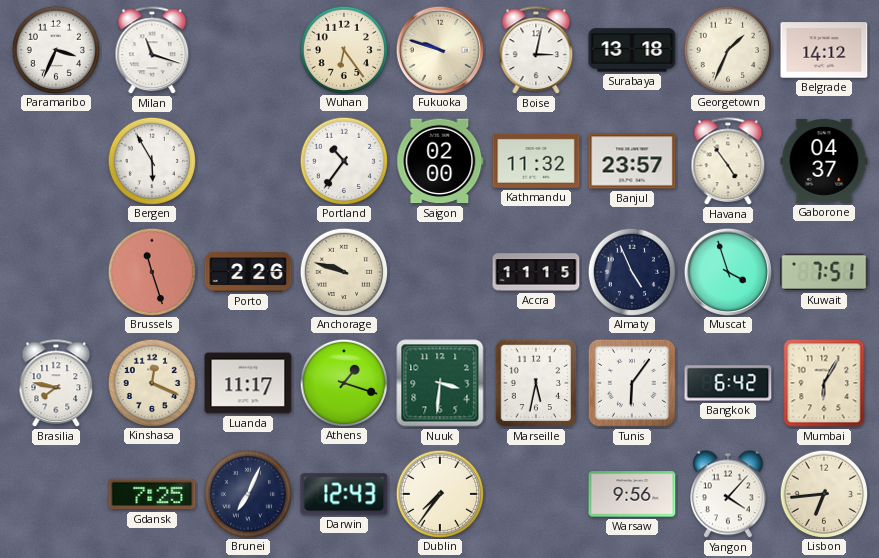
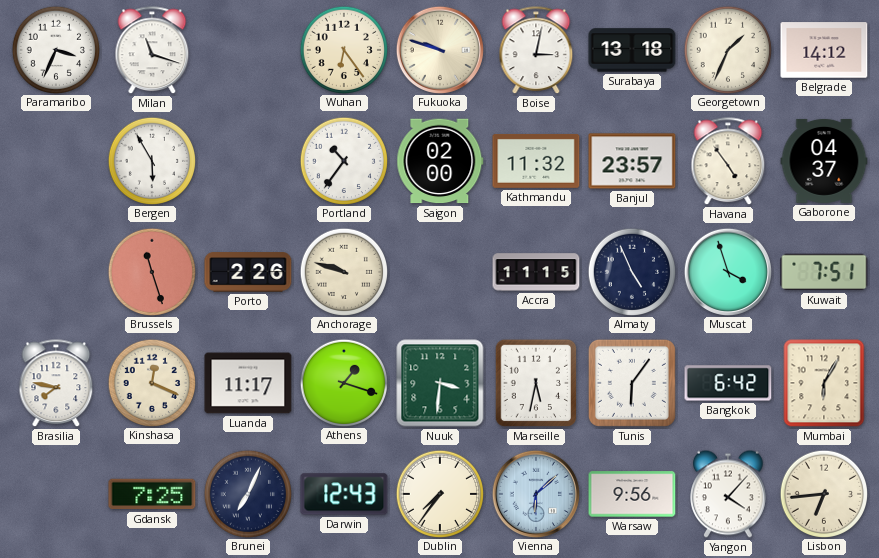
Vienna: none -> 6:08 (535, 493)
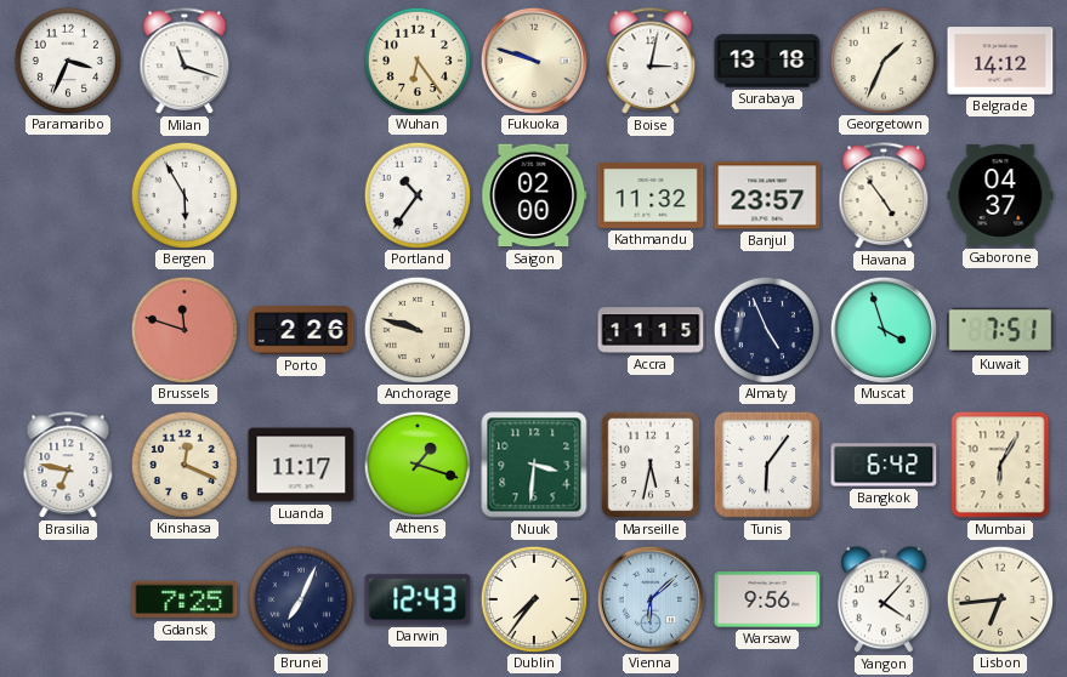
Brussels: 11:27 -> 11:48 (183, 329)
Brasilia: 7:47 -> 6:47 (68, 466)
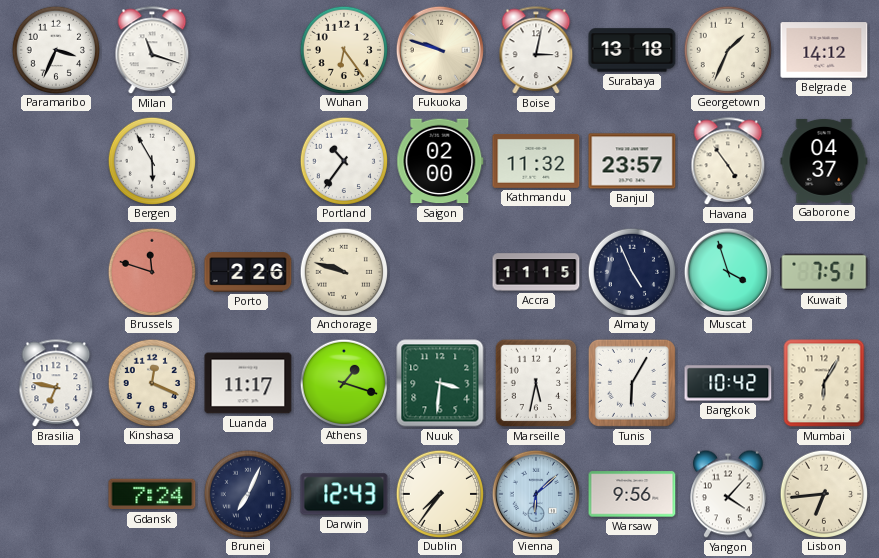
Tunis: 6:06 -> 6:05 (632, 383)
Bangkok: 6:42 -> 10:42 (728, 383)
Gdansk: 7:25 -> 7:24 (152, 494)
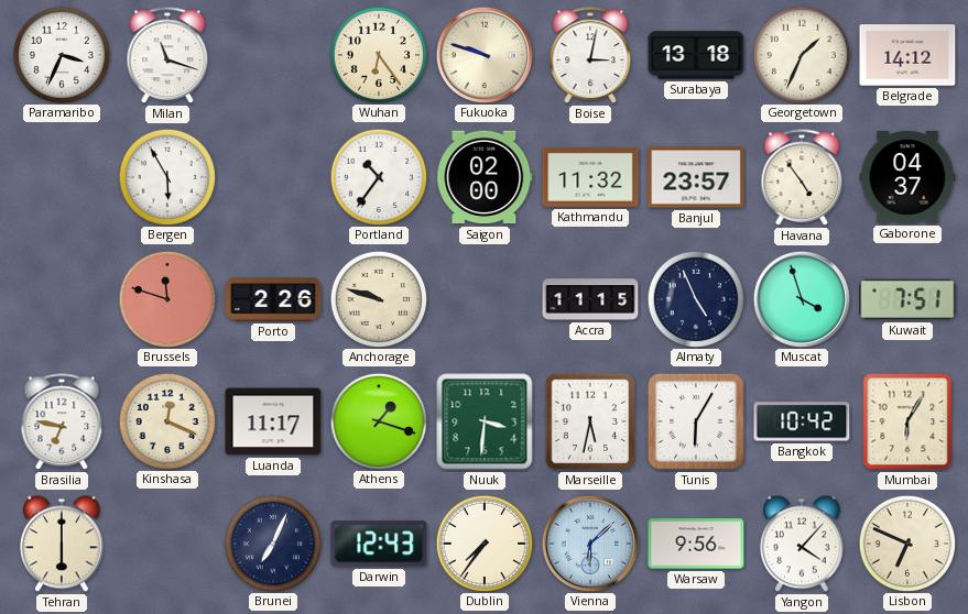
Tehran: none -> 6:00 (63, 544)
Gdansk: 7:24 -> none (152, 494)
Lisbon: 6:44 -> 6:49 (906, 542)
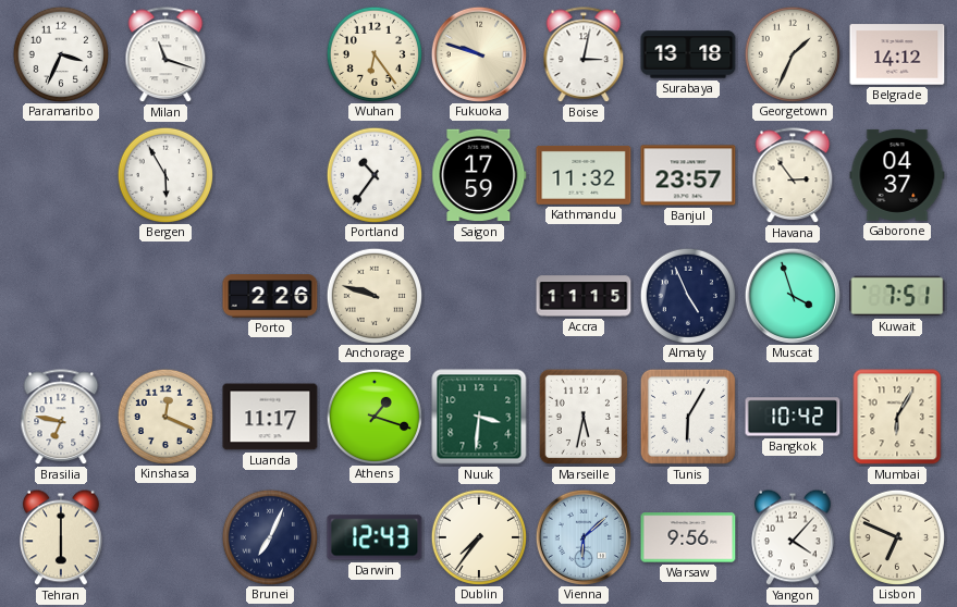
Saigon: 02:00 -> 17:59 (479, 175)
Havana: 4:54 -> 2:54 (793, 176)
Brussels: 11:48 -> none (166, 298)
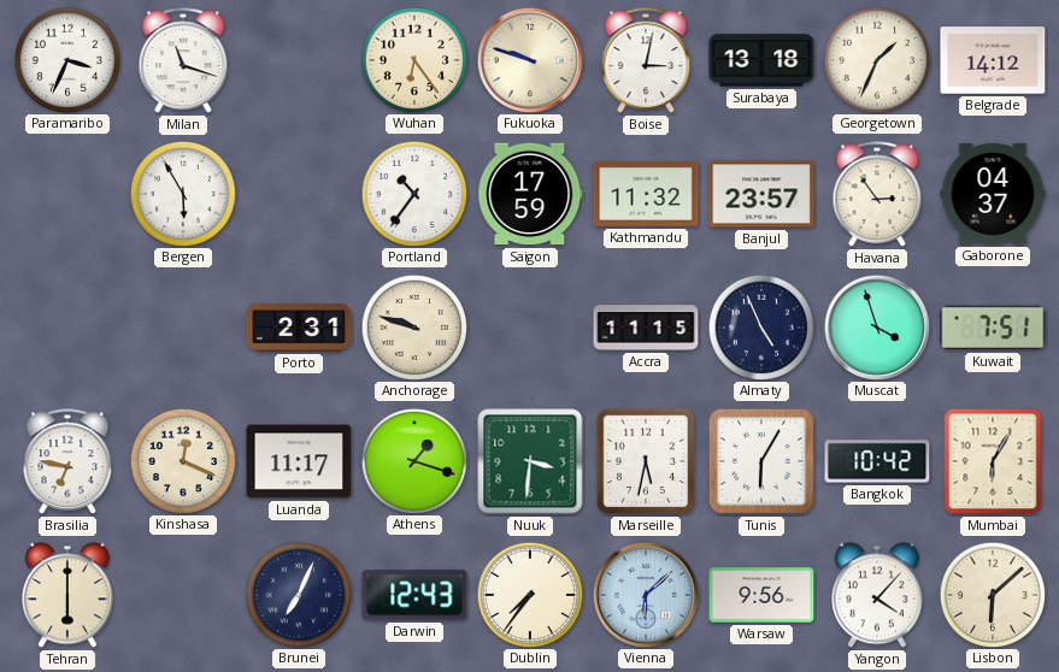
Porto: 2:26 -> 2:31 (299, 328)
Lisbon: 6:49 -> 6:08 (992, 594)
